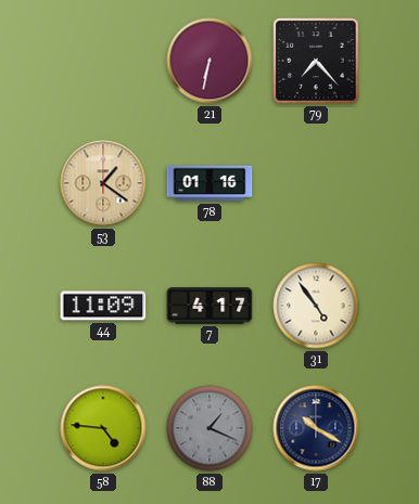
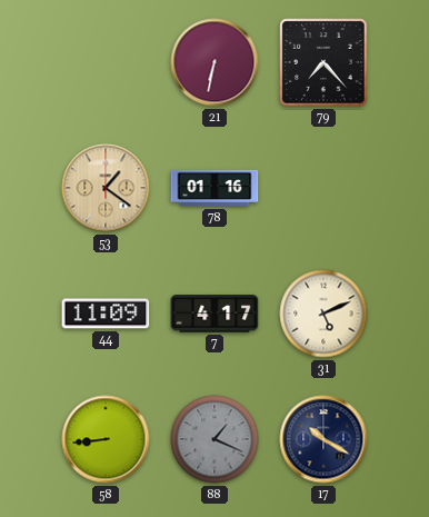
31: 4:54 -> 5:11 (323, 314)
58: 4:46 -> 8:44 (106, 439)
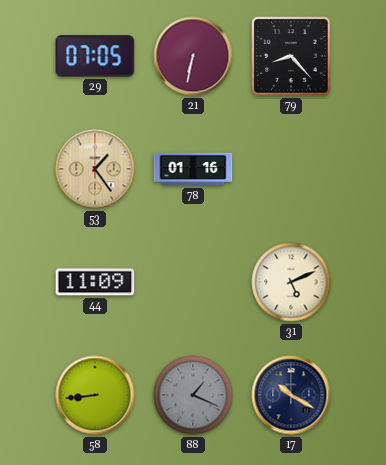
29: none -> 07:05 (95, 56)
79: 7:23 -> 8:23 (291, 56)
53: 1:21 -> 1:24 (95, 169)
7: 4:17 -> none (214, 314)
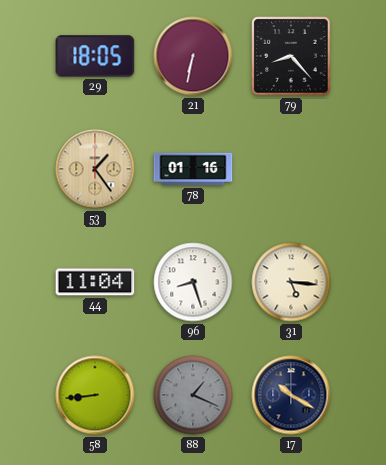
29: 07:05 -> 18:05 (95, 56)
44: 11:09 -> 11:04 (95, 282)
96: none -> 8:27 (193, 282)
31: 5:11 -> 5:16 (291, 282)
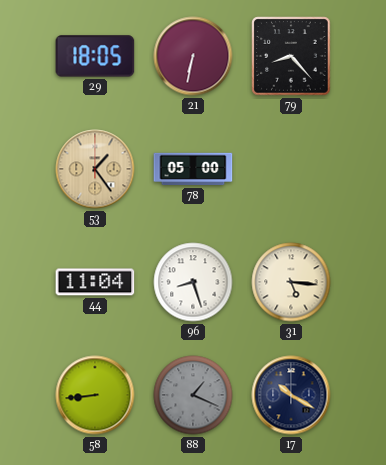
78: 01:16 -> 05:00 (193, 169)
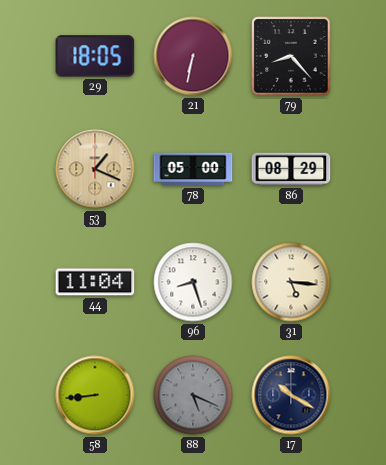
53: 1:24 -> 1:19 (95, 169)
86: none -> 08:29 (291, 169)
88: 1:19 -> 5:19 (193, 395)
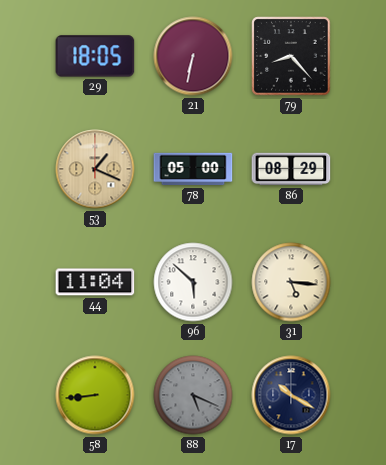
96: 8:27 -> 5:52 (193, 282)
